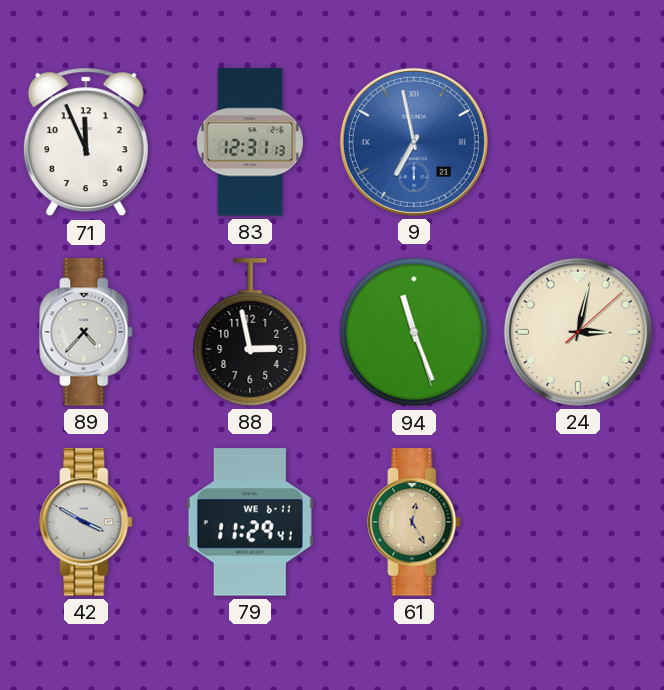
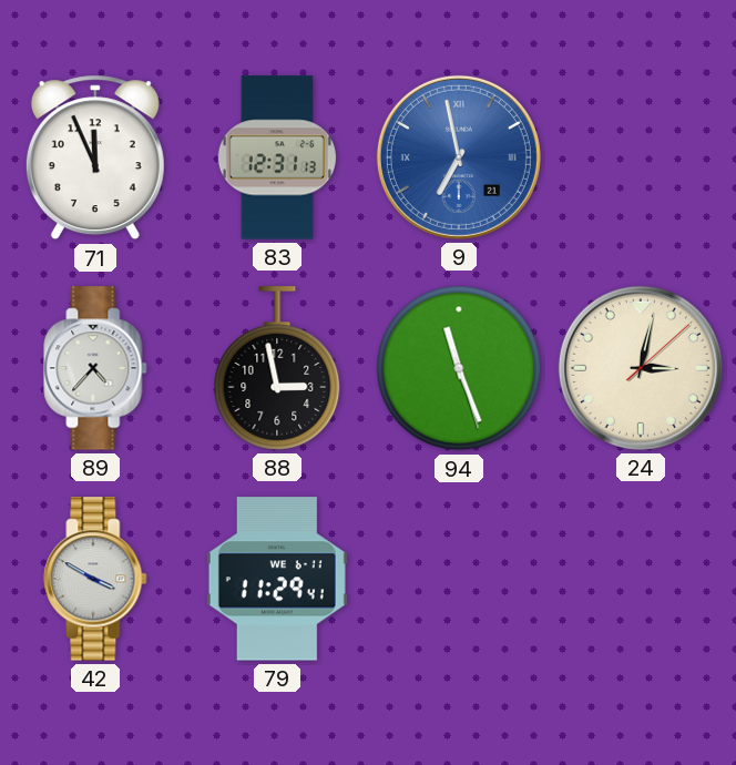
61: 12:25 -> none (414, 522)
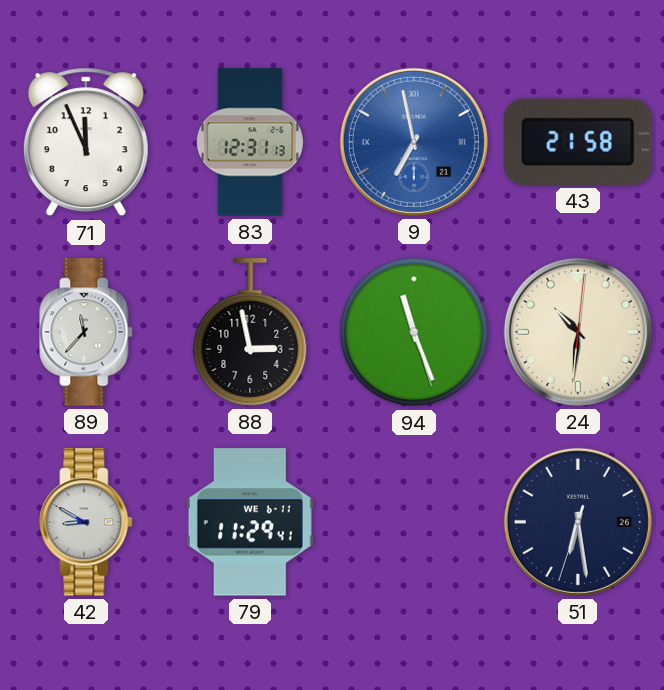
43: none -> 21:58 (579, 142)
89: 4:37 -> 11:37 (86, 332)
24: 3:02 -> 10:31 (578, 332)
42: 3:50 -> 8:50 (86, 522)
51: none -> 6:28 (578, 522)
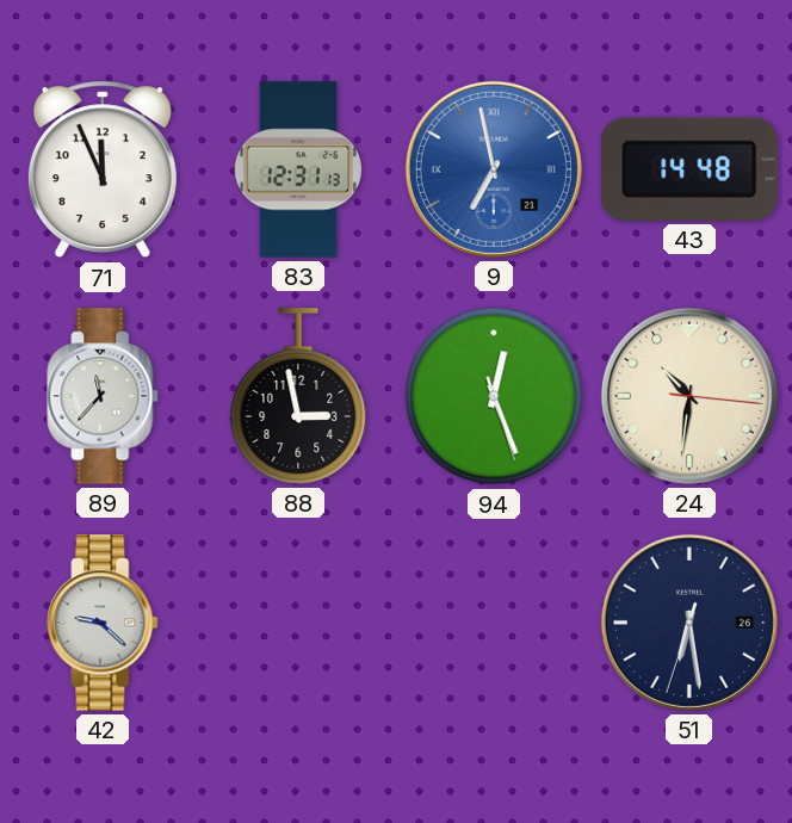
43: 21:58 -> 14:48 (691, 169)
94: 11:26 -> 12:26 (494, 396)
24: 10:31:01 -> 10:31:16 (689, 396)
42: 8:50 -> 9:22 (103, 623)
79: 11:29 -> none (250, 522)
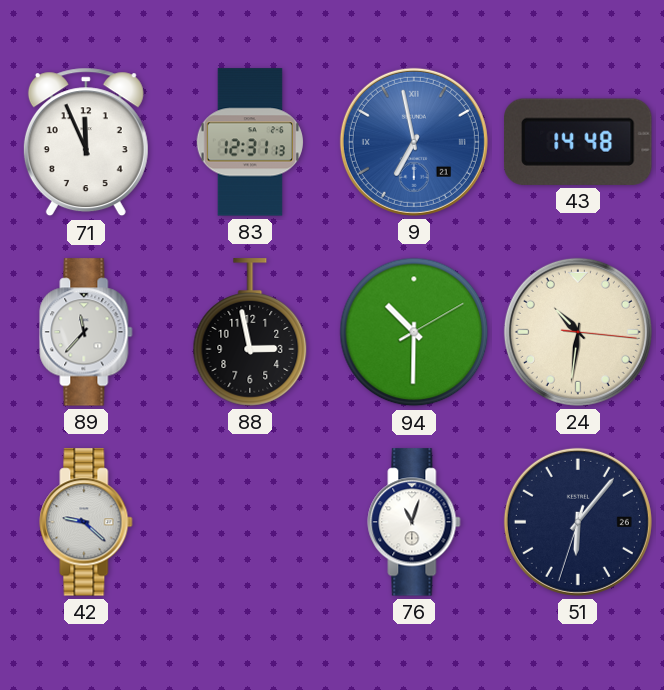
94: 12:26 -> 10:30 (414, 332)
76: none -> 11:03 (414, 522)
51: 6:28 -> 6:06 (578, 522)
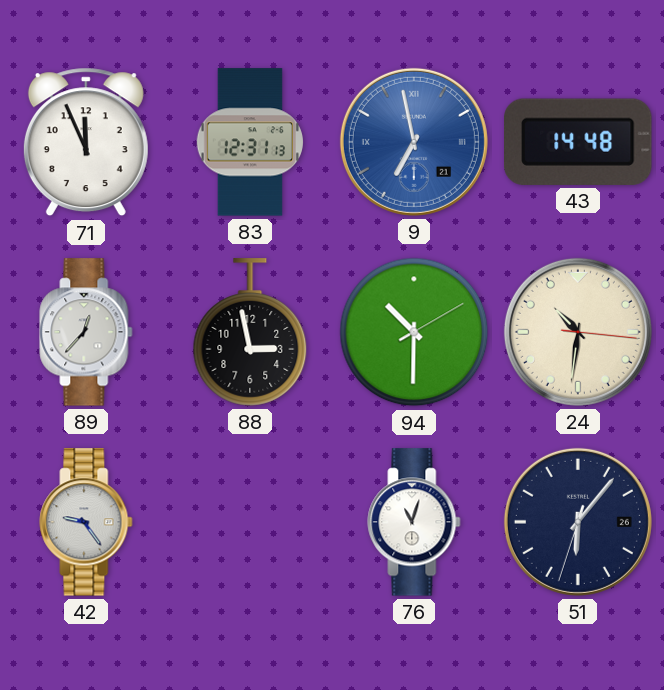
89: 11:37 -> 12:37 (86, 332)
42: 9:22 -> 9:24 (86, 522)
